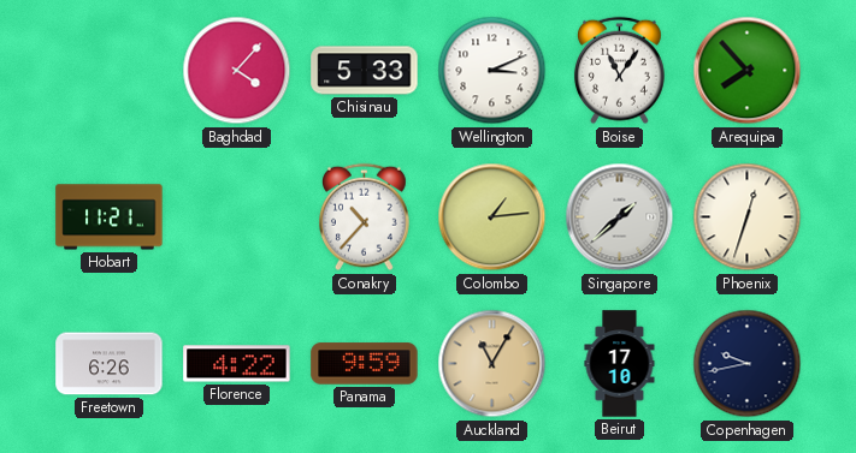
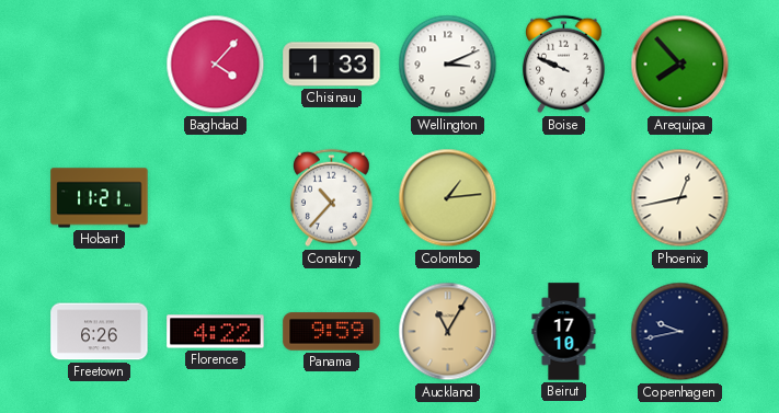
Chisinau: 5:33 -> 1:33 (332, 65)
Boise: 11:06 -> 9:49 (563, 65)
Singapore: 1:38 -> none (620, 217)
Phoenix: 12:33 -> 12:43 (680, 198)
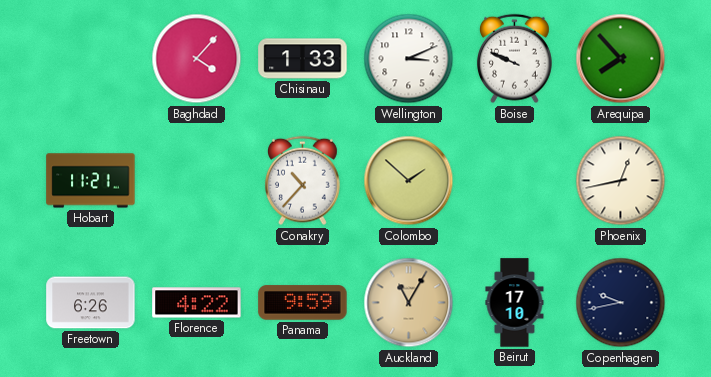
Colombo: 1:14 -> 1:52 (409, 181)
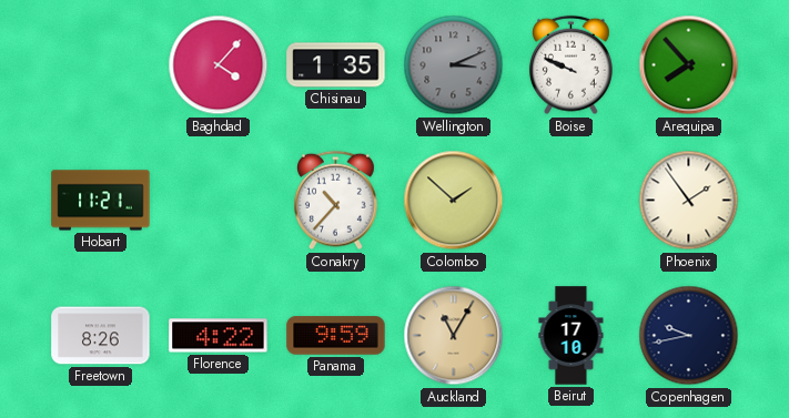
Chisinau: 1:33 -> 1:35 (336, 65)
Wellington dial: white -> grey (454, 65)
Phoenix: 12:43 -> 1:54 (689, 201)
Freetown: 6:26 -> 8:26 (101, 336)
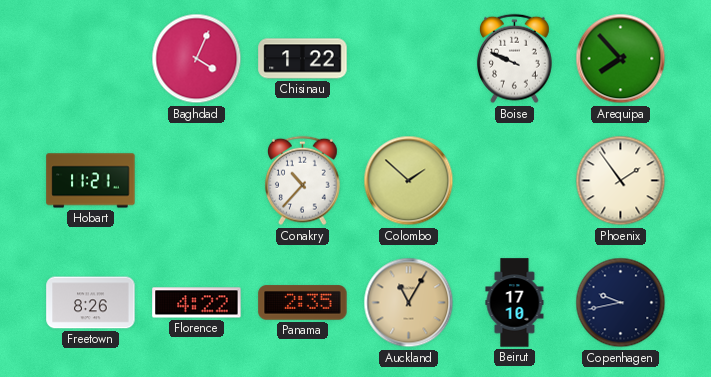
Baghdad: 4:07 -> 4:04 (197, 59)
Chisinau: 1:35 -> 1:22 (303, 59)
Wellington: 3:11 -> none (454, 65)
Panama: 9:59 -> 2:35 (303, 303)
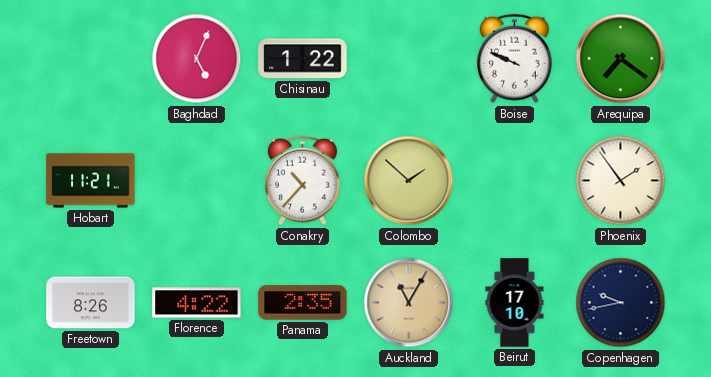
Baghdad: 4:04 -> 5:04 (197, 59)
Arequipa: 7:53 -> 7:21 (621, 59)
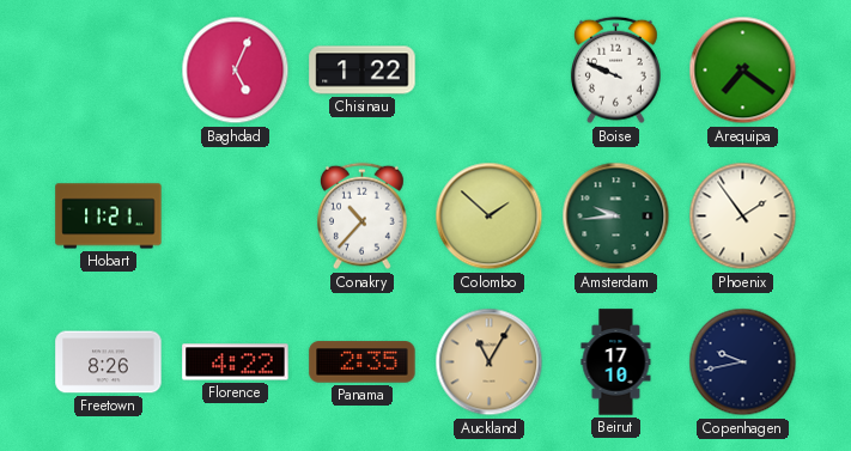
Amsterdam: none -> 9:44 (616, 217)
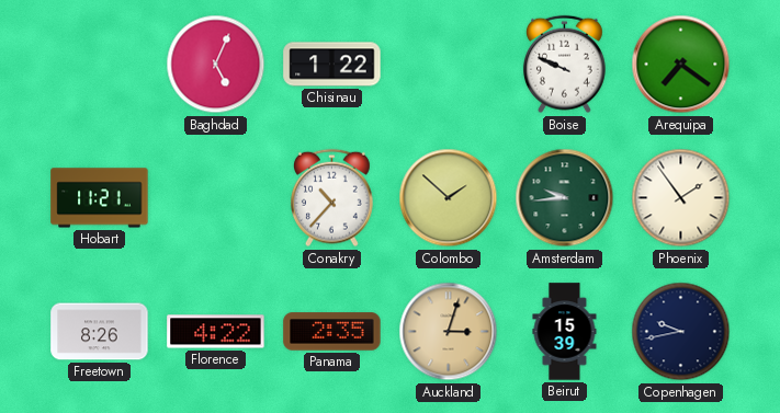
Auckland: 11:05 -> 3:03 (449, 332)
Beirut: 17:10 -> 15:39 (565, 332)
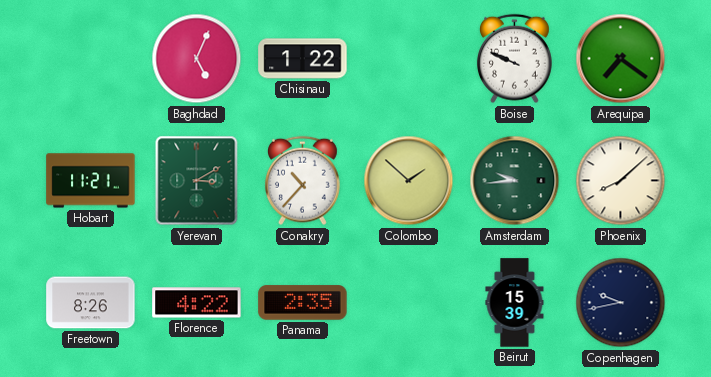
Yerevan: none -> 3:10 (197, 181)
Phoenix: 1:54 -> 8:08 (621, 181)
Auckland: 3:03 -> none (449, 332)
